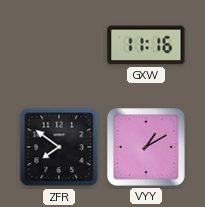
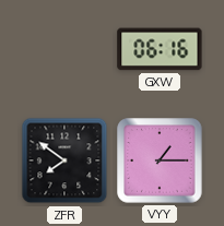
GXW: 11:16 -> 06:16 (160, 49)
VYY: 1:10 -> 1:15 (160, 160)
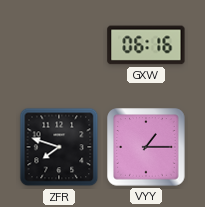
ZFR: 7:51 -> 7:48 (59, 147)
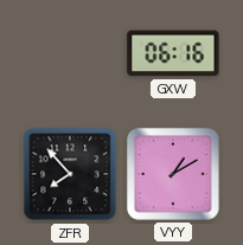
ZFR: 7:48 -> 7:53 (70, 174)
VYY: 1:15 -> 1:10 (173, 174)
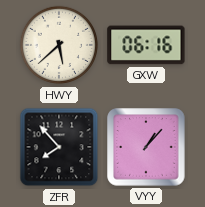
HWY: none -> 5:38 (59, 45)
VYY: 1:10 -> 1:07 (146, 147)
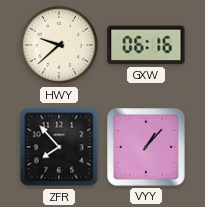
HWY: 5:38 -> 9:38 (59, 45)
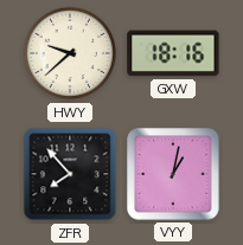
GXW: 06:16 -> 18:16 (173, 53)
VYY: 1:07 -> 1:02 (173, 174)
